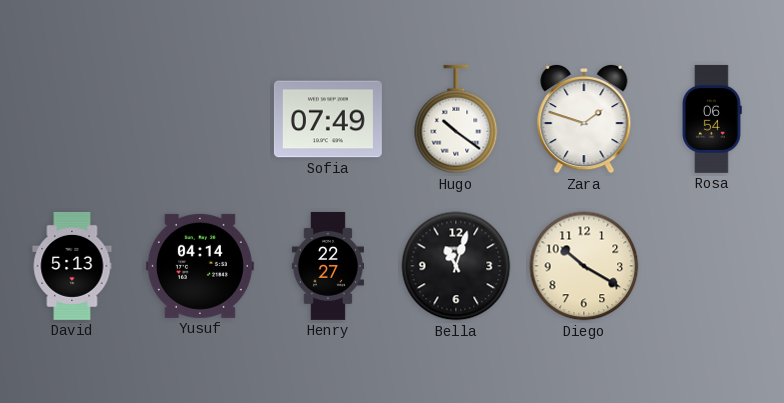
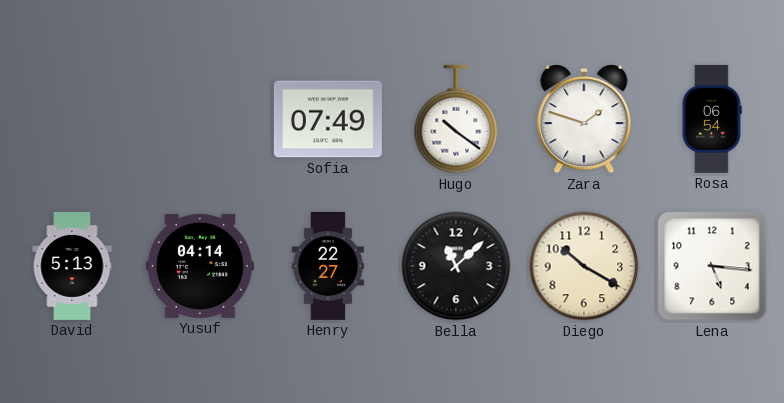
Bella: 11:03 -> 11:08 (456, 266)
Lena: none -> 5:16 (712, 266)
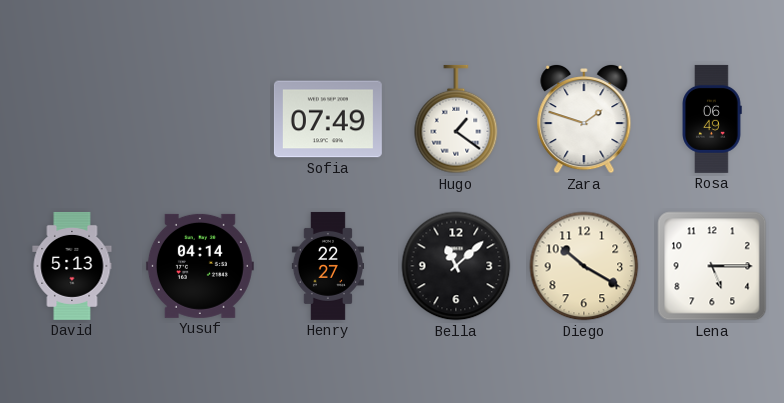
Hugo: 10:21 -> 1:21 (456, 119)
Rosa: 06:54 -> 06:49 (712, 119)
Lena: 5:16 -> 5:15 (712, 266)
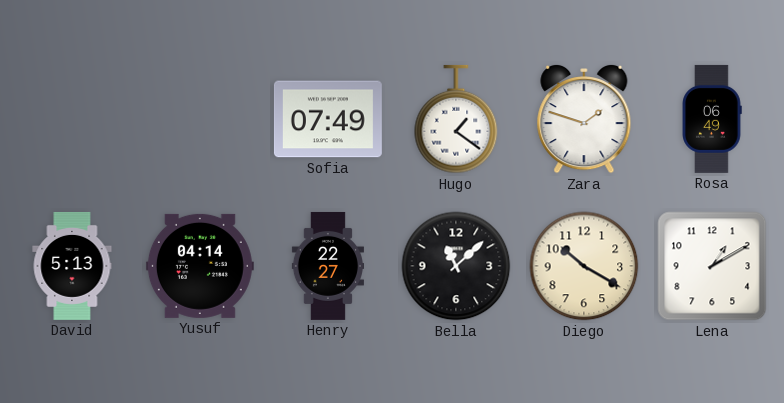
Lena: 5:15 -> 1:10 (712, 266)
